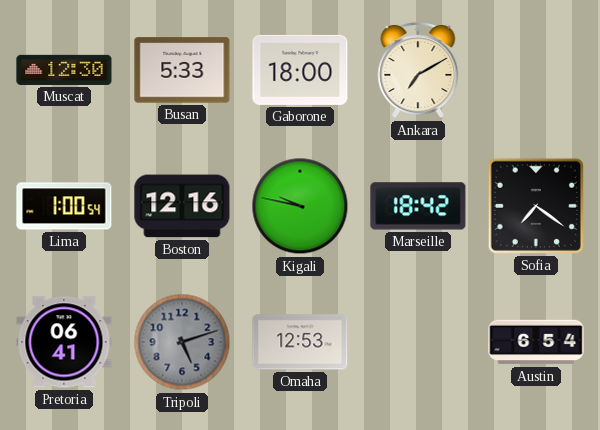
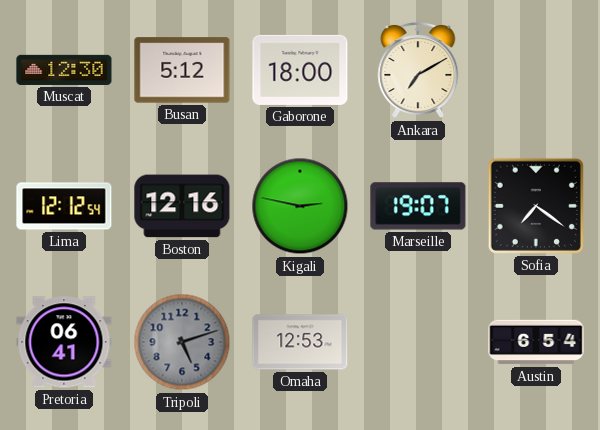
Busan: 5:33 -> 5:12 (182, 70)
Lima: 1:00 -> 12:12 (64, 206)
Kigali: 9:47 -> 2:47 (300, 206)
Marseille: 18:42 -> 19:07 (418, 206)
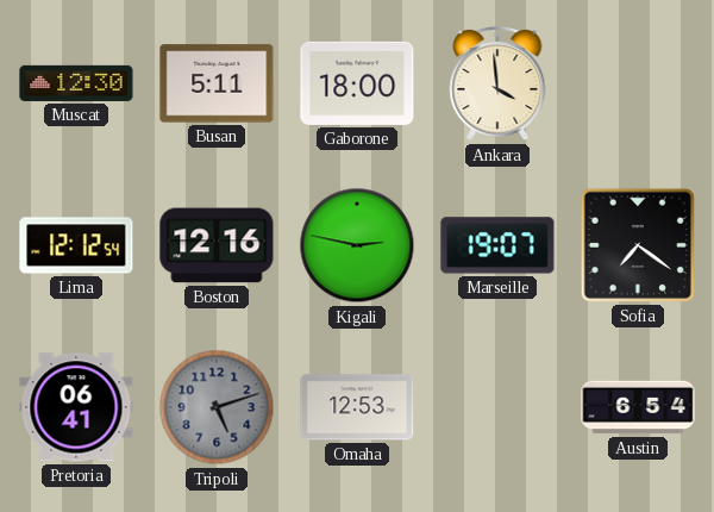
Busan: 5:12 -> 5:11 (217, 83)
Ankara: 7:10 -> 3:59 (497, 83)
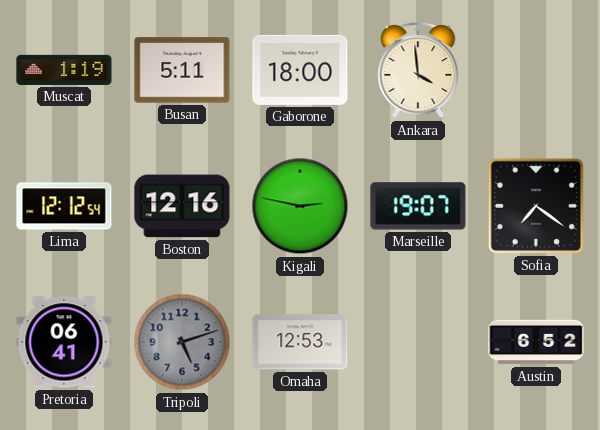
Muscat: 12:30 -> 1:19 (64, 70)
Austin: 6:54 -> 6:52 (536, 342)
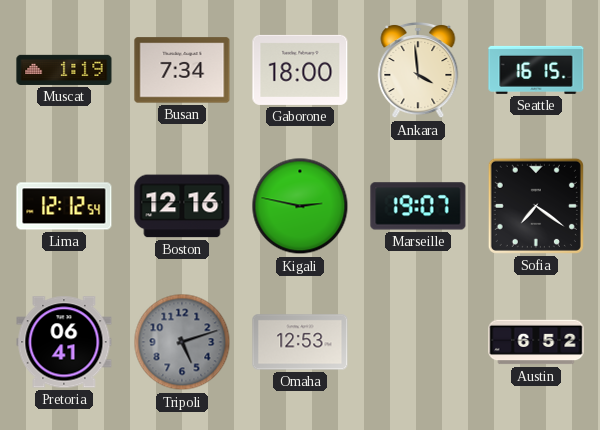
Busan: 5:11 -> 7:34 (182, 70)
Seattle: none -> 16:15 (536, 70)
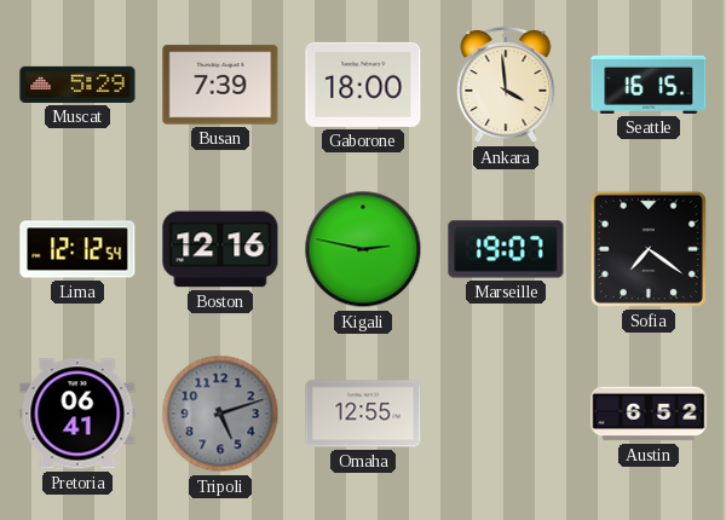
Muscat: 1:19 -> 5:29 (77, 85)
Busan: 7:34 -> 7:39 (220, 85)
Omaha: 12:53 -> 12:55 (363, 414)
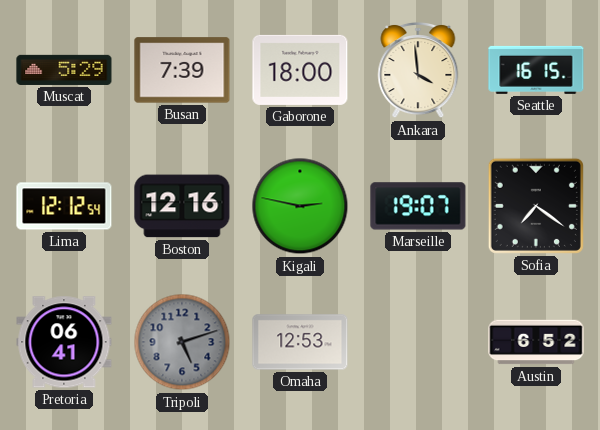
Omaha: 12:55 -> 12:53 (300, 342)
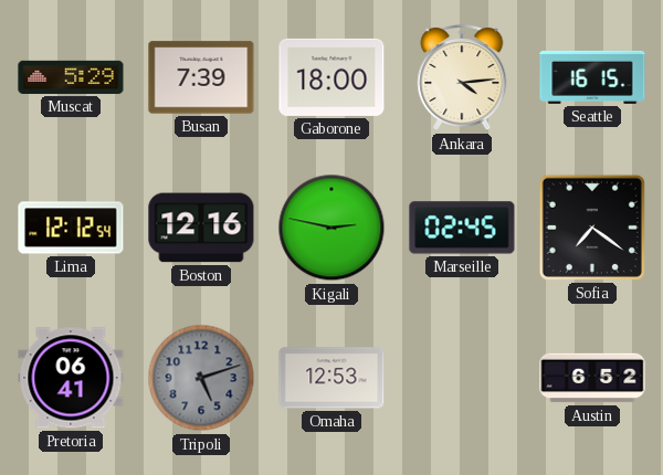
Ankara: 3:59 -> 4:14 (462, 77)
Marseille: 19:07 -> 02:45 (462, 228)
